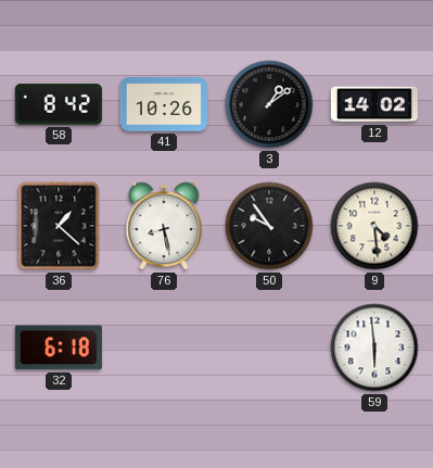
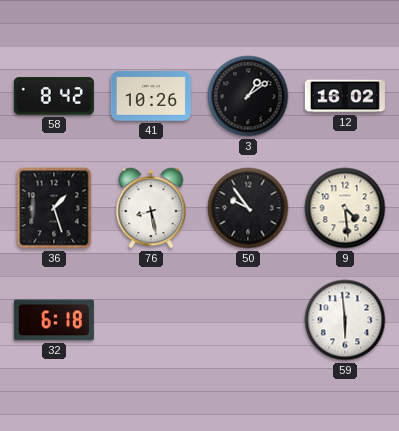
12: 14:02 -> 16:02 (345, 96)
36: 1:22 -> 1:27 (54, 208)
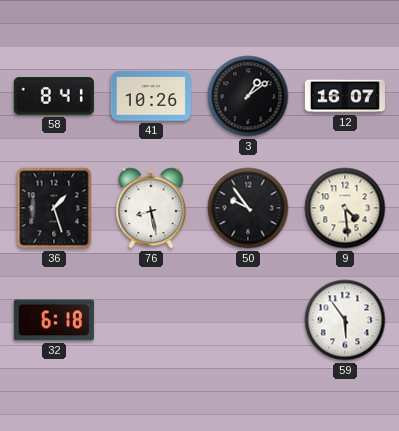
58: 8:42 -> 8:41 (54, 96)
12: 16:02 -> 16:07 (345, 96)
59: 5:59 -> 5:54 (345, 320)
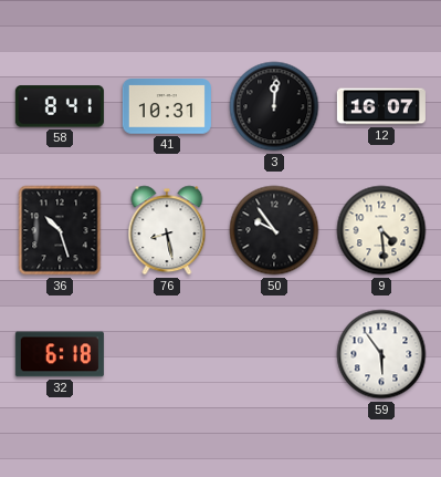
41: 10:26 -> 10:31 (167, 106)
3: 1:09 -> 12:01 (274, 106)
36: 1:27 -> 10:27 (60, 230)
